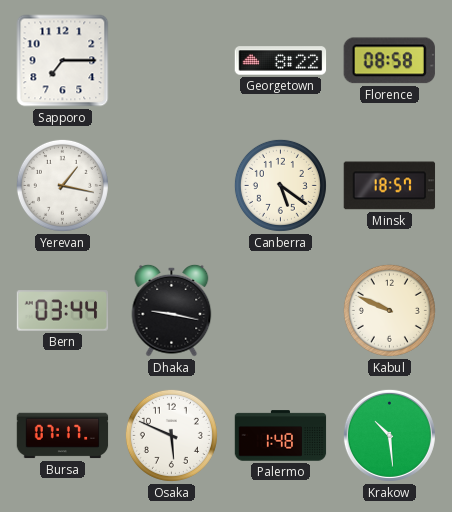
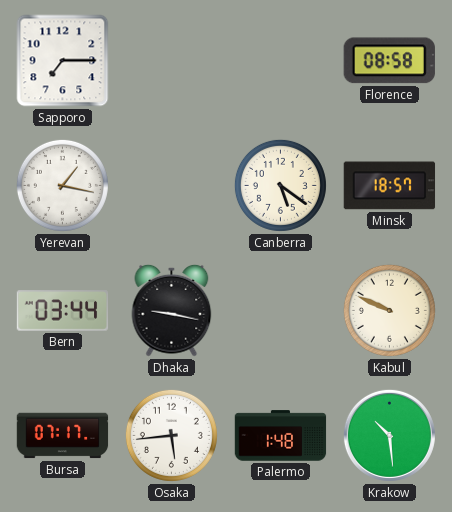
Georgetown: 8:22 -> none (281, 61)
Osaka: 5:49 -> 5:44 (171, 435)
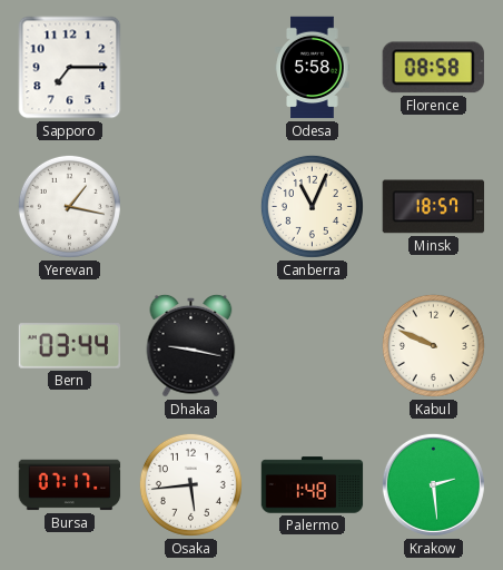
Odesa: none -> 5:58 (313, 68)
Canberra: 5:21 -> 11:04 (312, 206)
Krakow: 10:29 -> 2:29 (433, 484)
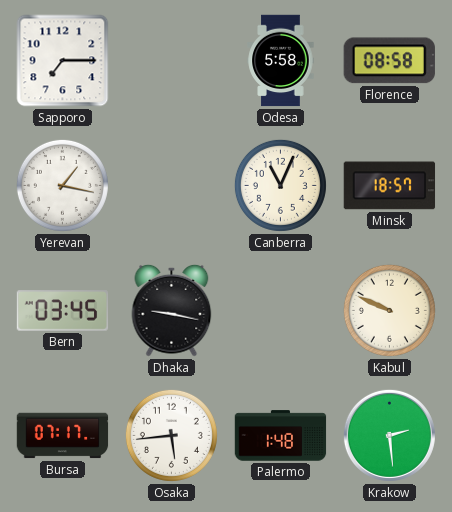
Bern: 03:44 -> 03:45 (63, 311)
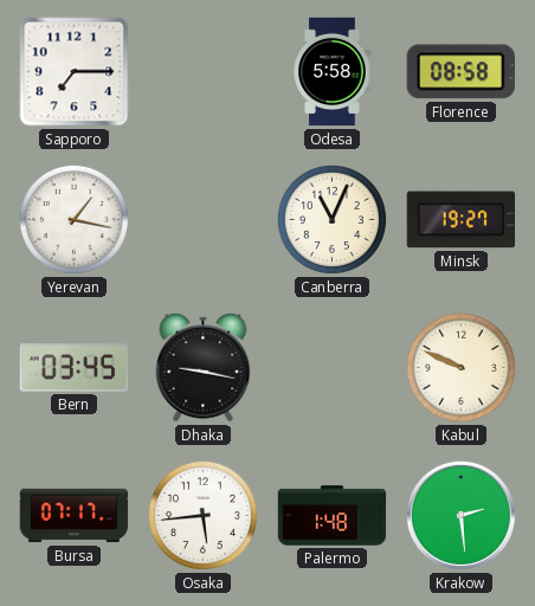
Minsk: 18:57 -> 19:27 (462, 220)
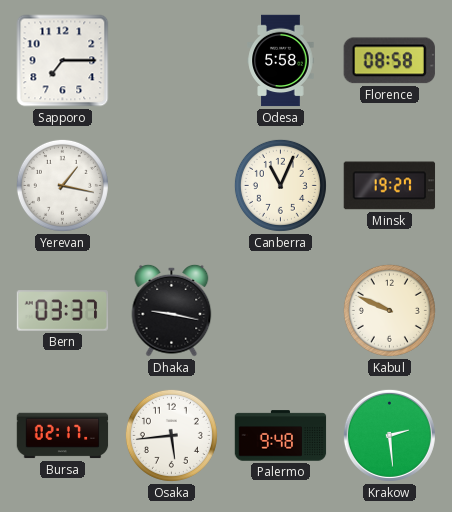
Bern: 03:45 -> 03:37 (63, 311)
Bursa: 07:17 -> 02:17 (63, 436)
Palermo: 1:48 -> 9:48 (281, 436)
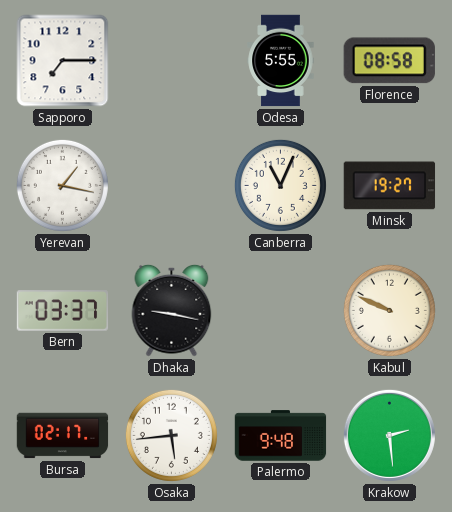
Odesa: 5:58 -> 5:55 (281, 61)
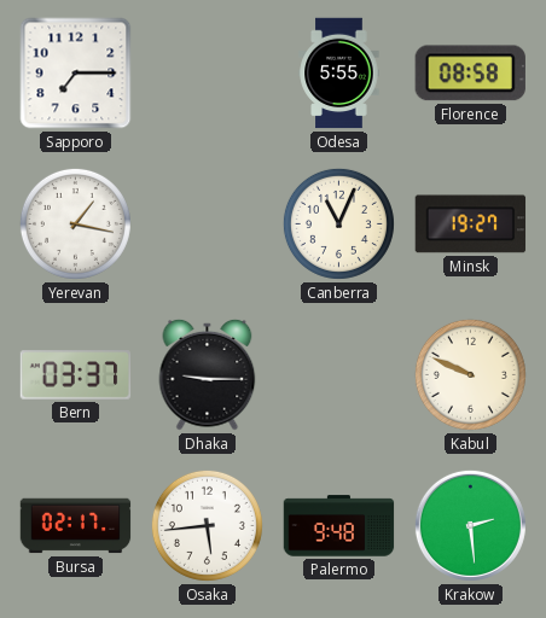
Dhaka: 9:17 -> 9:15 (208, 374)
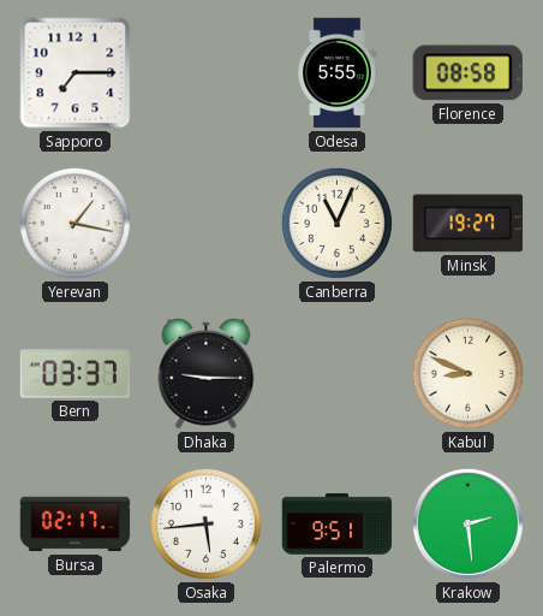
Kabul: 9:49 -> 8:49 (467, 373)
Palermo: 9:48 -> 9:51 (338, 525)
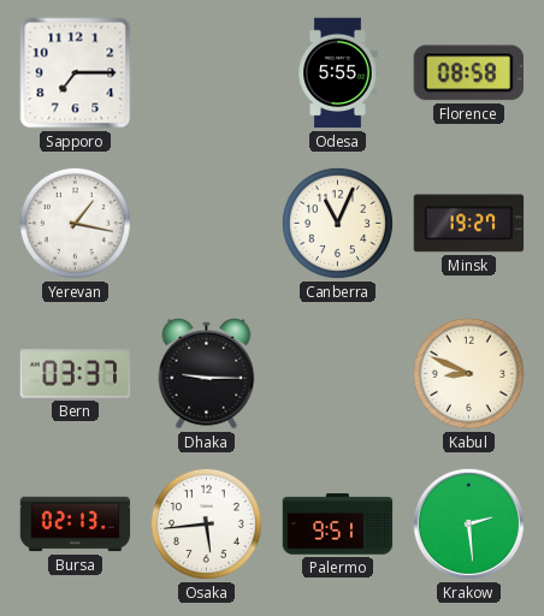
Bursa: 02:17 -> 02:13 (76, 525)
